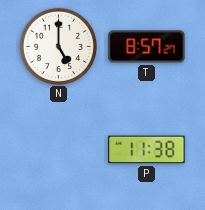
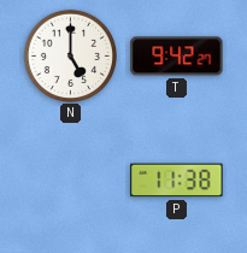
T: 8:57 -> 9:42 (177, 57)
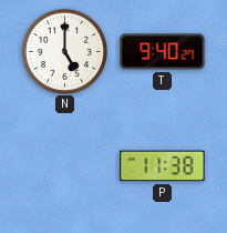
T: 9:42 -> 9:40 (163, 52)
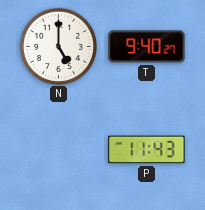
P: 11:38 -> 11:43 (147, 150)
